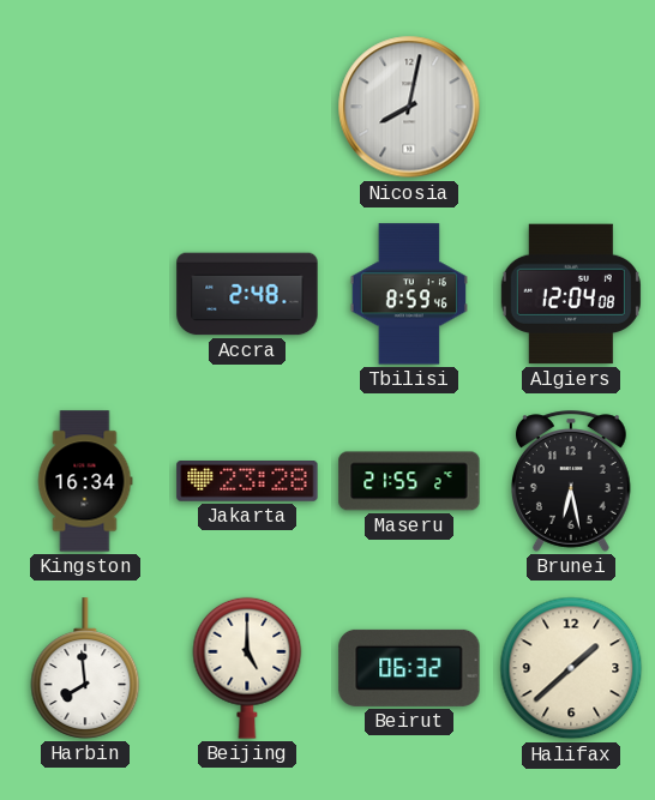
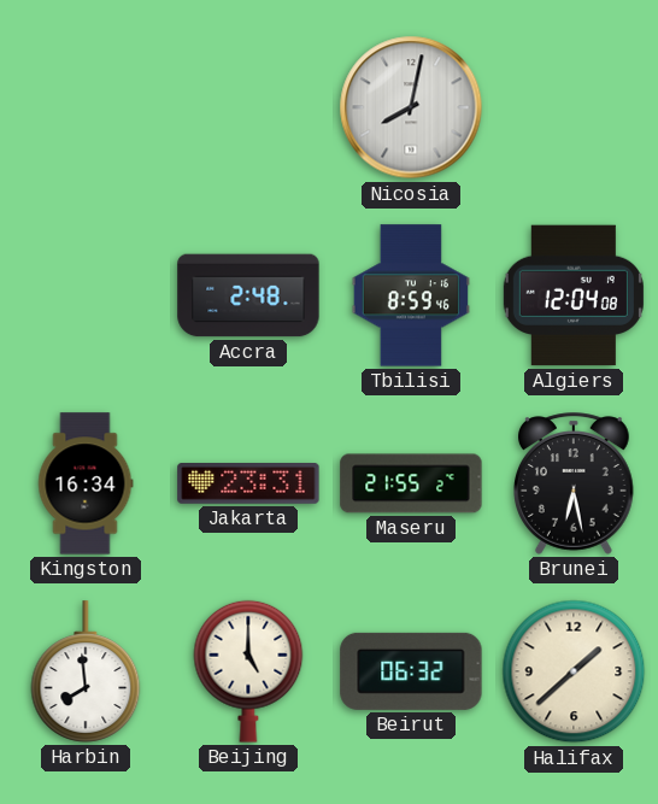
Jakarta: 23:28 -> 23:31 (248, 485)
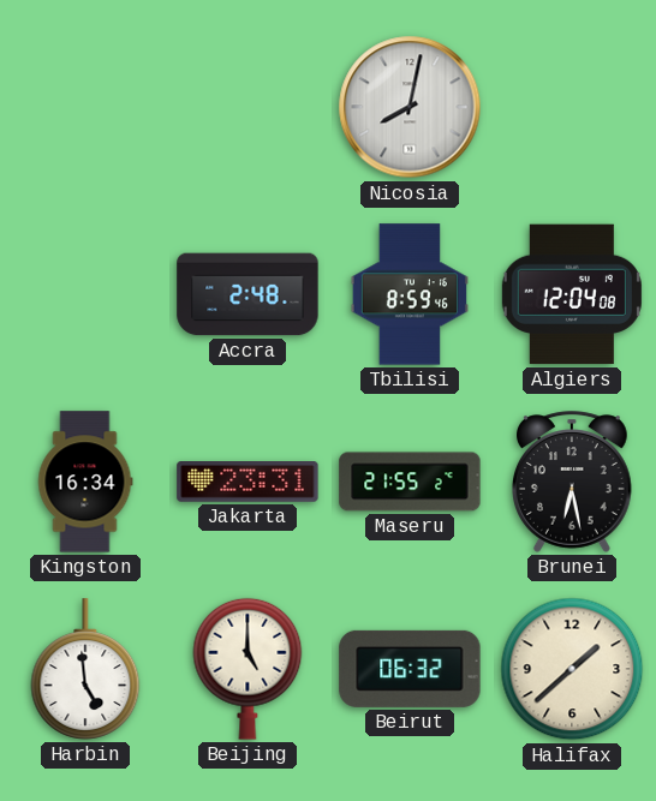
Harbin: 7:59 -> 4:59 (85, 669)
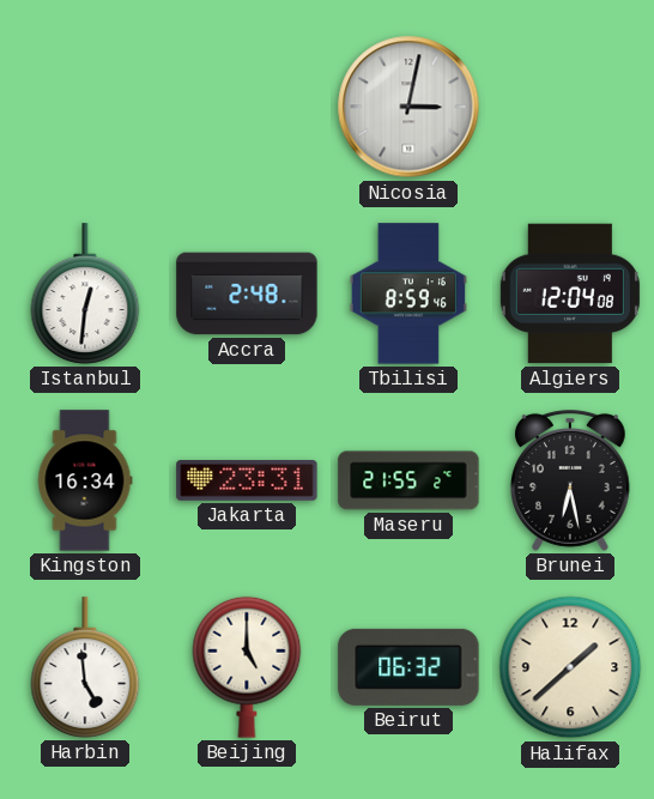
Nicosia: 8:02 -> 3:02 (408, 107)
Istanbul: none -> 12:31 (85, 293)
